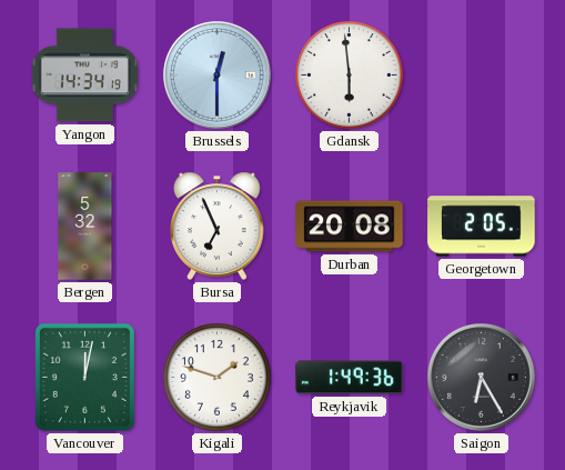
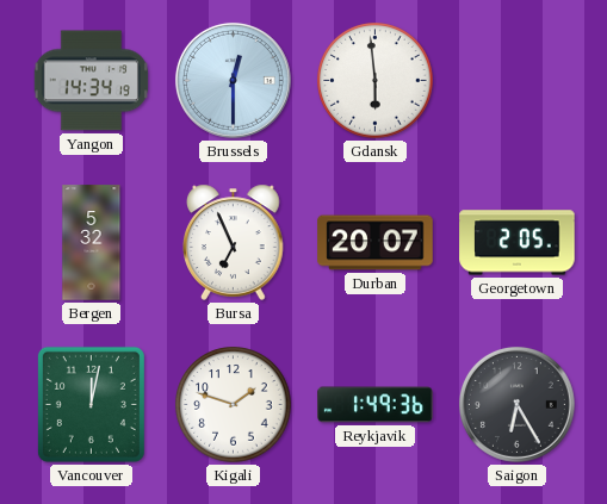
Durban: 20:08 -> 20:07 (376, 243)
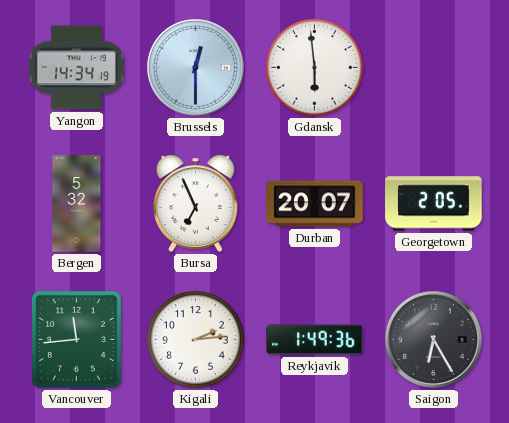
Vancouver: 12:02 -> 11:44 (76, 339)
Kigali: 1:48 -> 2:14 (196, 340)
